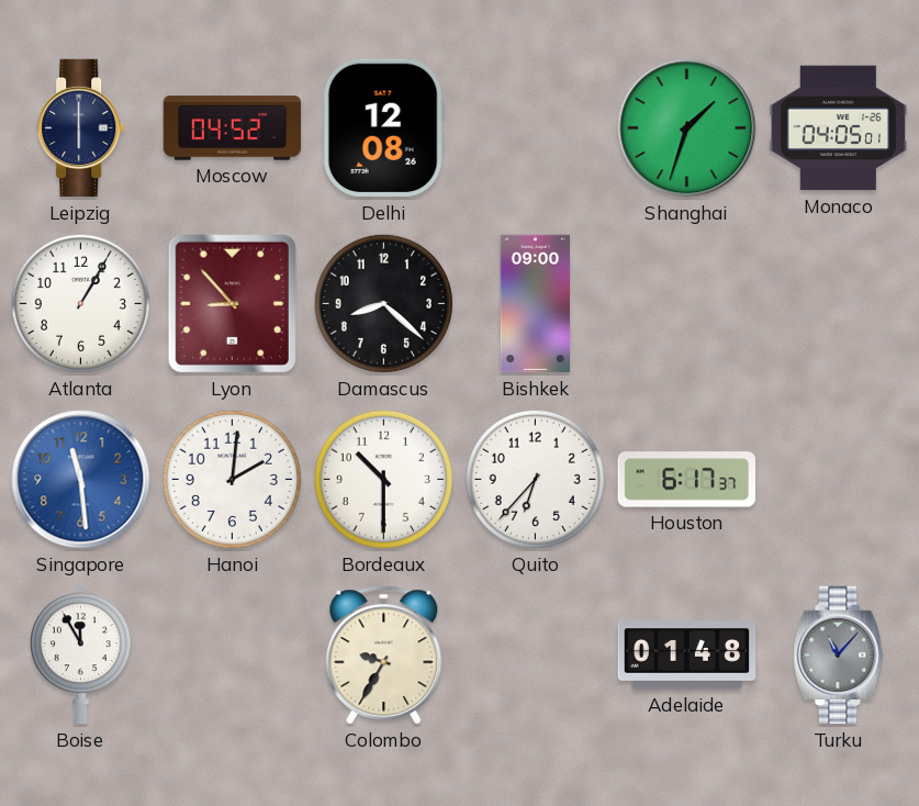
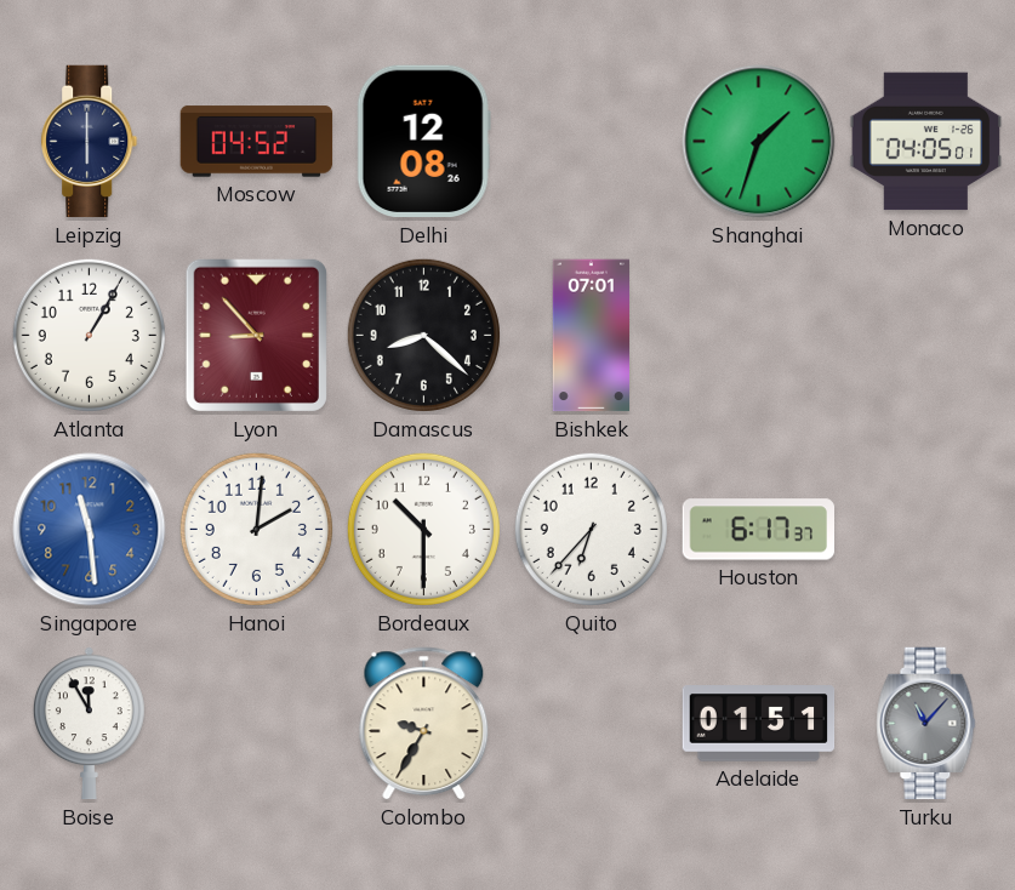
Bishkek: 09:00 -> 07:01 (591, 336)
Adelaide: 01:48 -> 01:51 (759, 724)
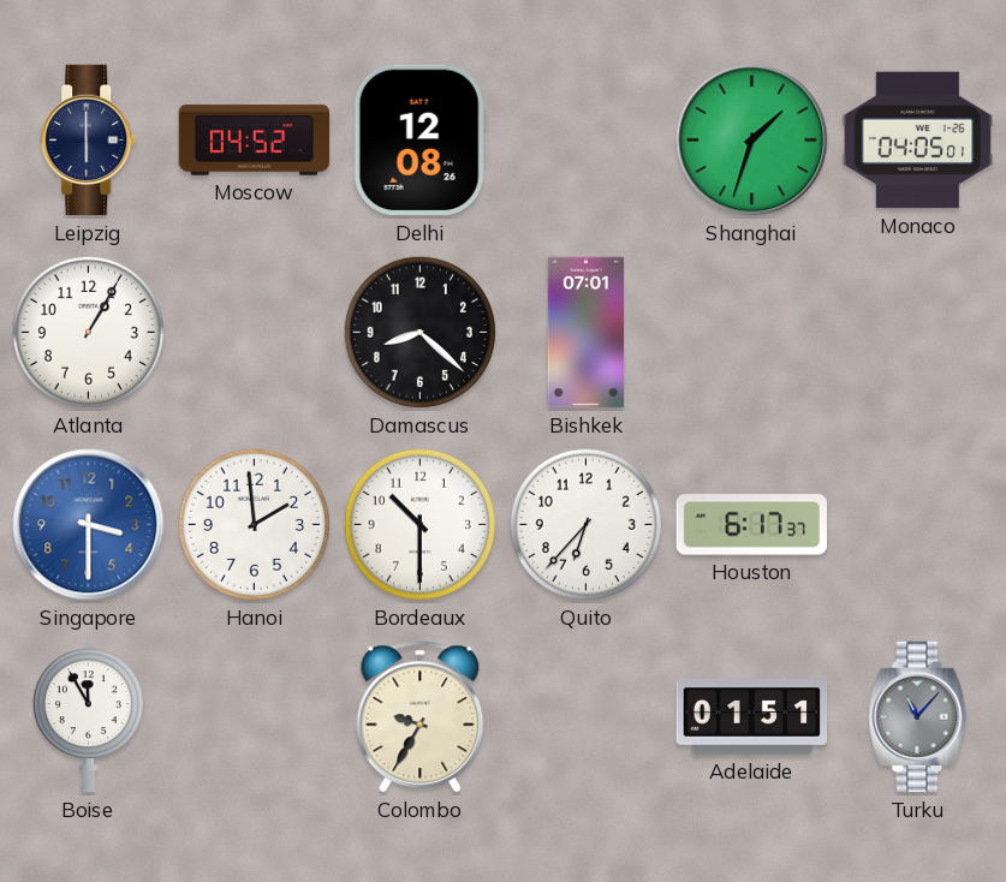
Lyon: 8:53 -> none (256, 335)
Singapore: 11:29 -> 3:30 (89, 525)
Hanoi: 2:01 -> 1:59 (254, 524)
